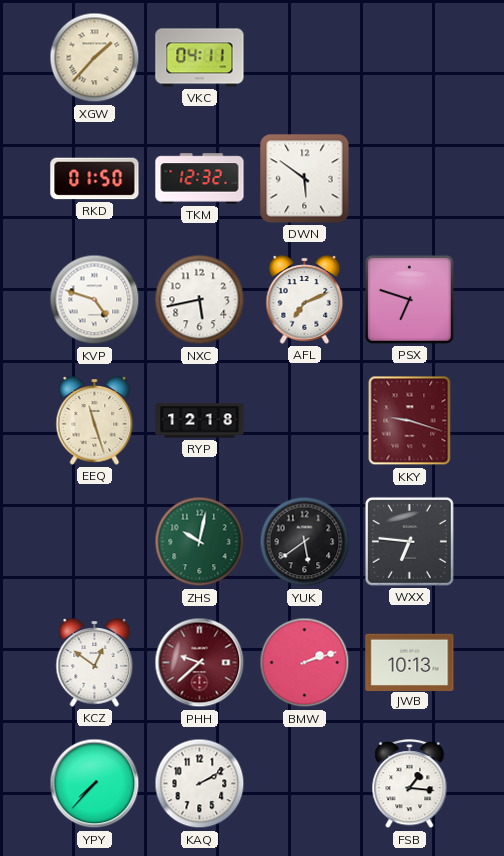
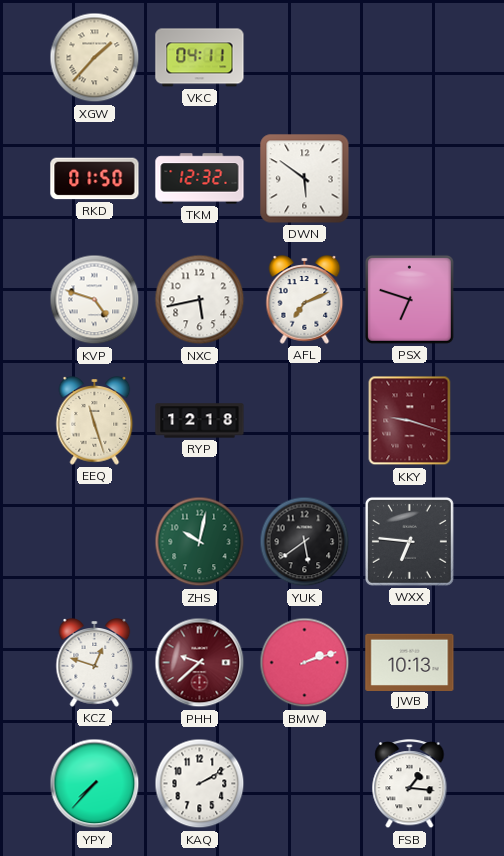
KCZ: 12:51 -> 12:48 (95, 663)
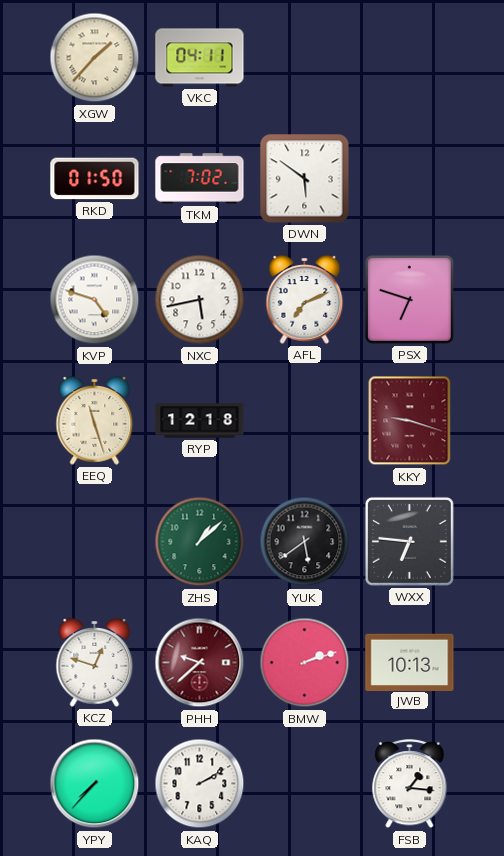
TKM: 12:32 -> 7:02 (200, 179)
ZHS: 10:02 -> 1:08 (200, 542)
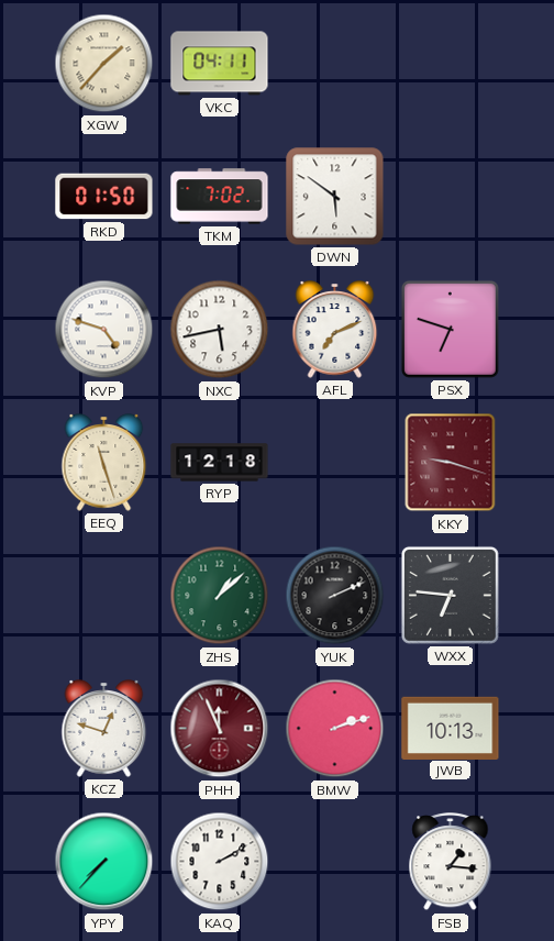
YUK: 5:39 -> 2:11 (335, 596)
PHH: 9:38 -> 11:56 (220, 729)
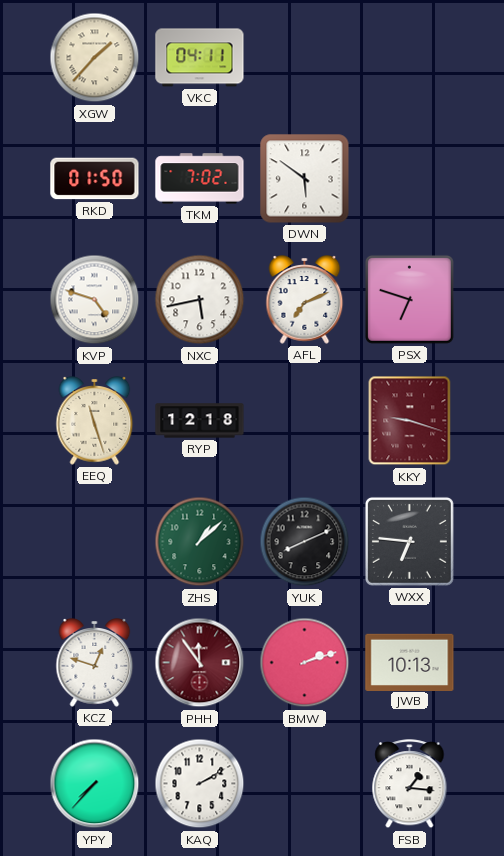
YUK: 2:11 -> 8:11 (305, 542)
PHH: 11:56 -> 11:54 (200, 663)
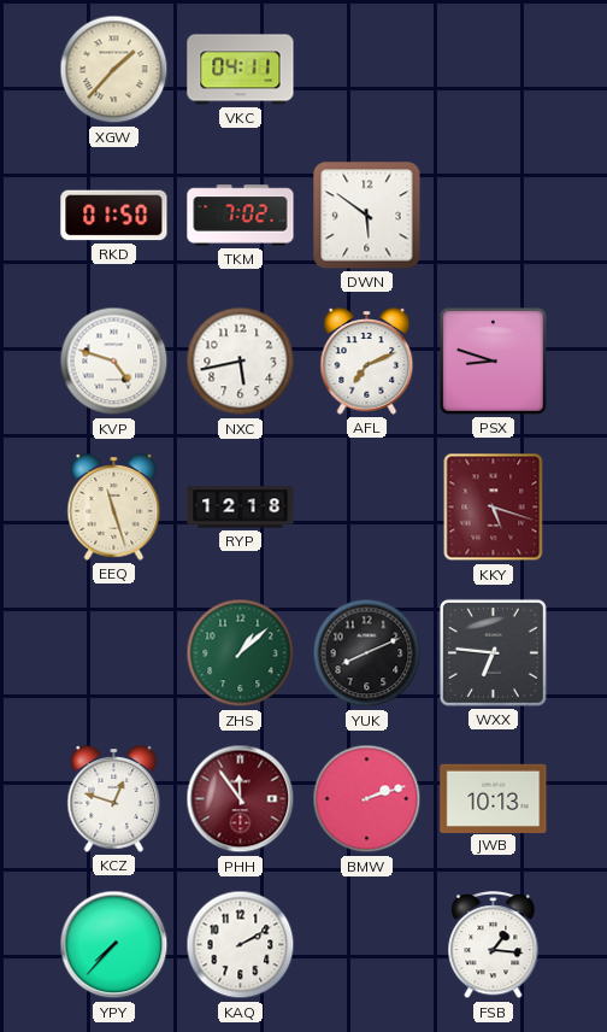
PSX: 6:48 -> 8:48 (493, 360)
KKY: 9:18 -> 5:18 (494, 508)
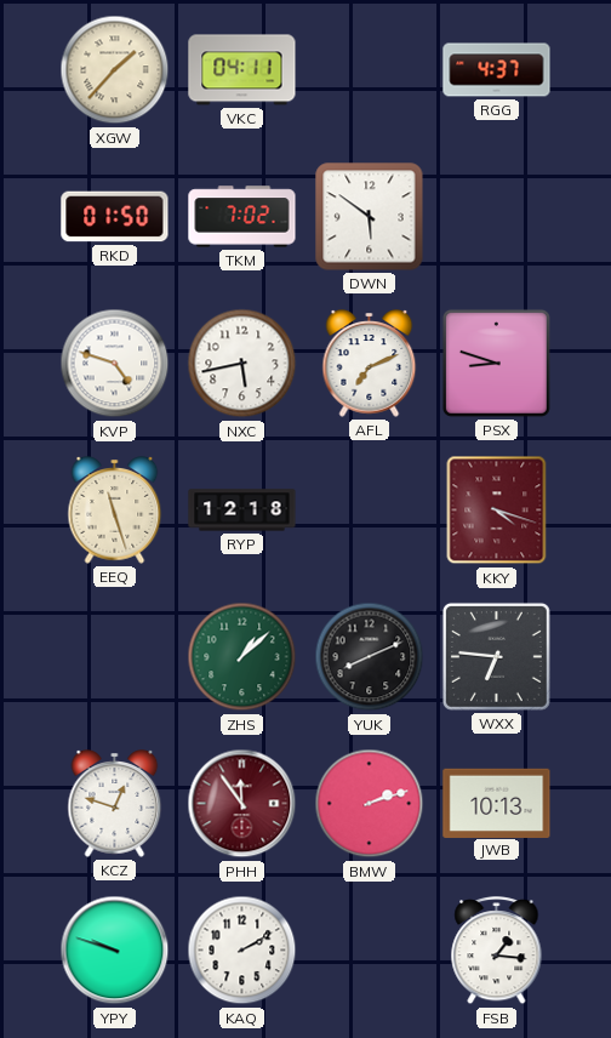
RGG: none -> 4:37 (497, 70)
KKY: 5:18 -> 4:18 (497, 511)
YPY: 7:37 -> 9:48 (115, 951)
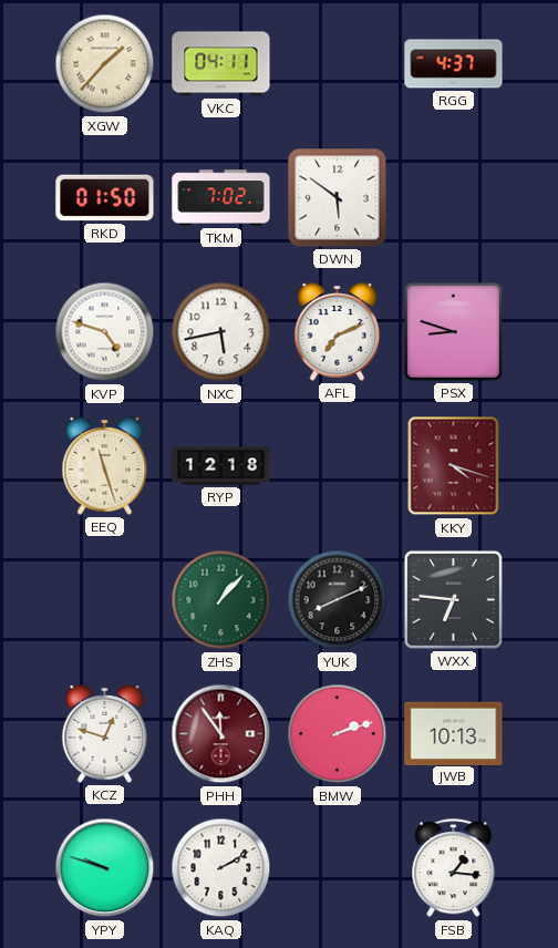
ZHS: 1:08 -> 1:07 (221, 600)
